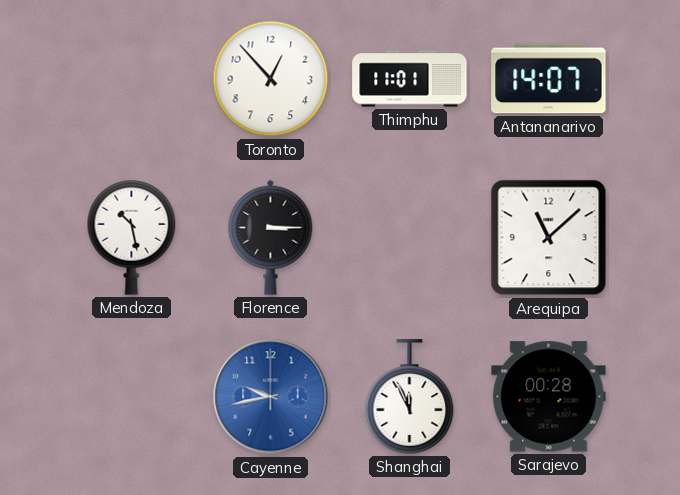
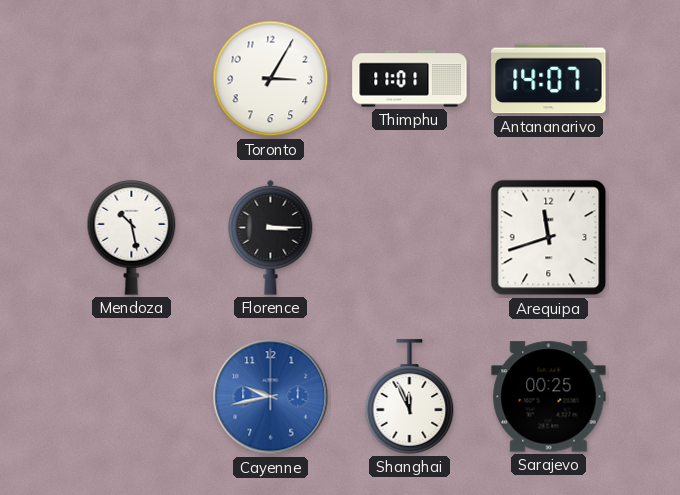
Toronto: 12:53 -> 3:05 (271, 79)
Arequipa: 11:08 -> 11:42 (549, 238)
Sarajevo: 00:28 -> 00:25 (549, 397)
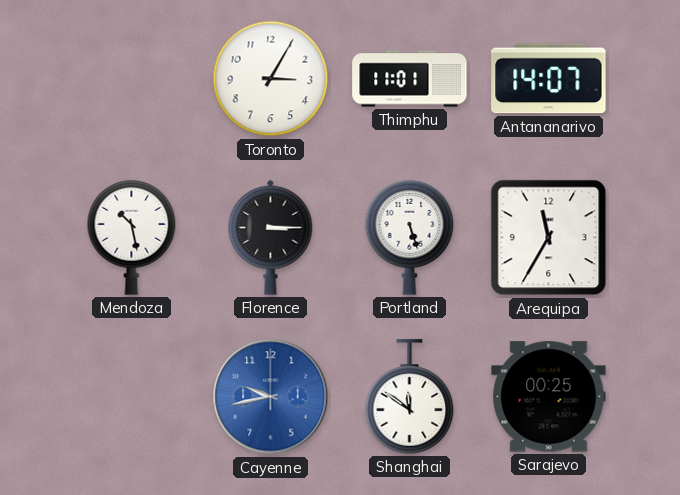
Portland: none -> 5:27 (410, 238)
Arequipa: 11:42 -> 11:35 (549, 238)
Shanghai: 11:56 -> 11:51 (410, 397)
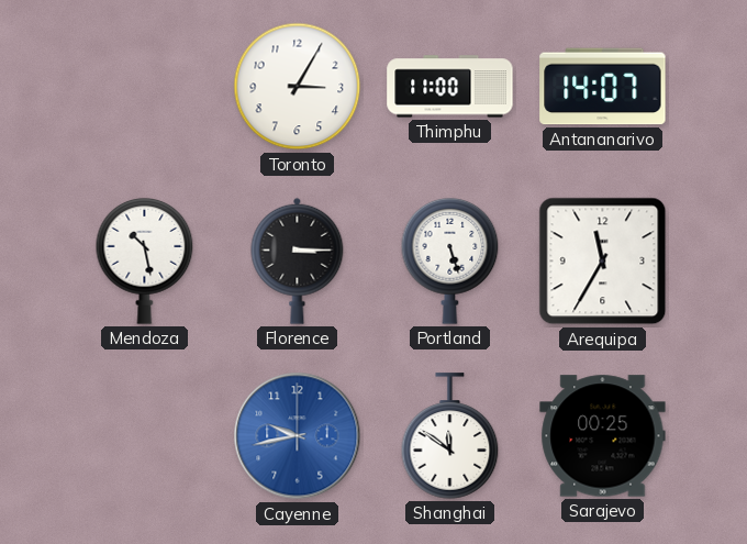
Thimphu: 11:01 -> 11:00 (450, 87)
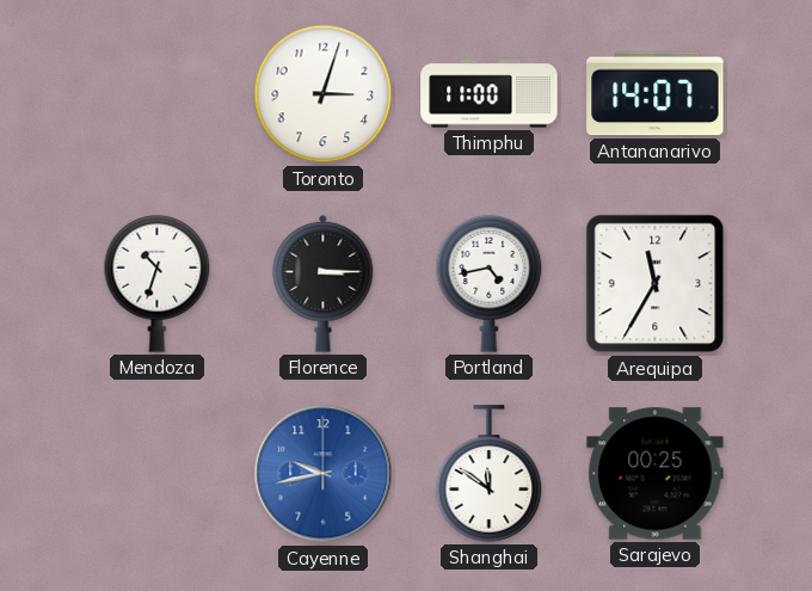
Toronto: 3:05 -> 3:03 (324, 94)
Mendoza: 10:28 -> 10:33 (158, 284)
Portland: 5:27 -> 4:43 (490, 284)
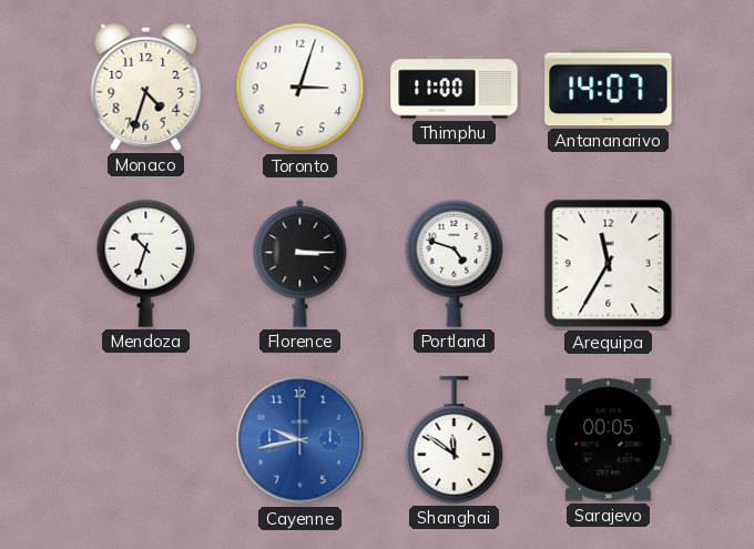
Monaco: none -> 4:33 (146, 87)
Portland: 4:43 -> 4:48 (455, 264)
Sarajevo: 00:25 -> 00:05 (609, 440)
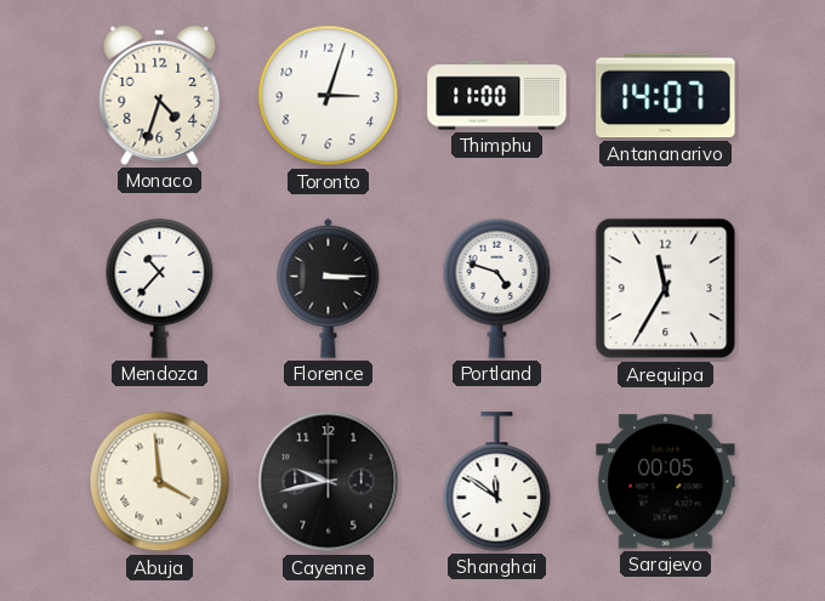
Mendoza: 10:33 -> 10:37 (160, 289)
Abuja: none -> 3:59 (160, 482)
Cayenne dial: blue -> black (329, 482)
